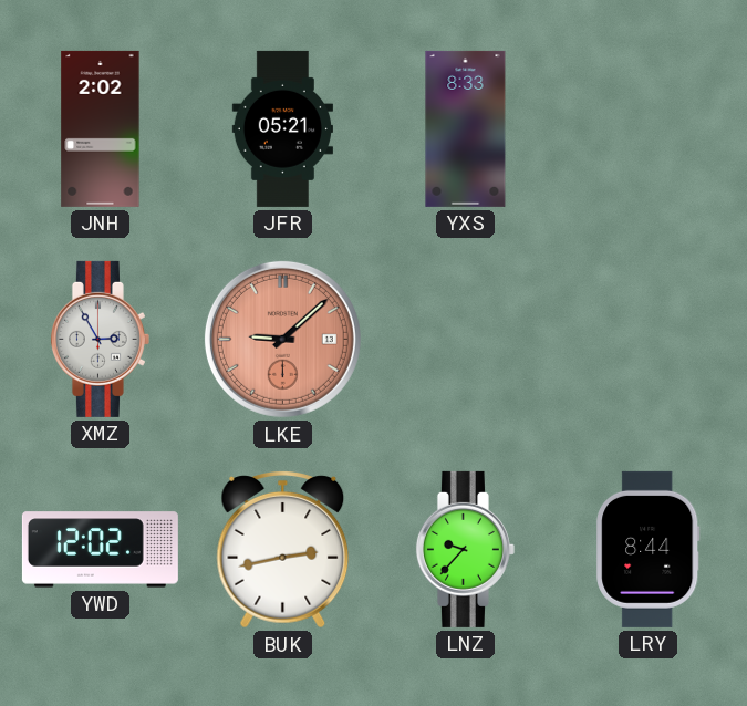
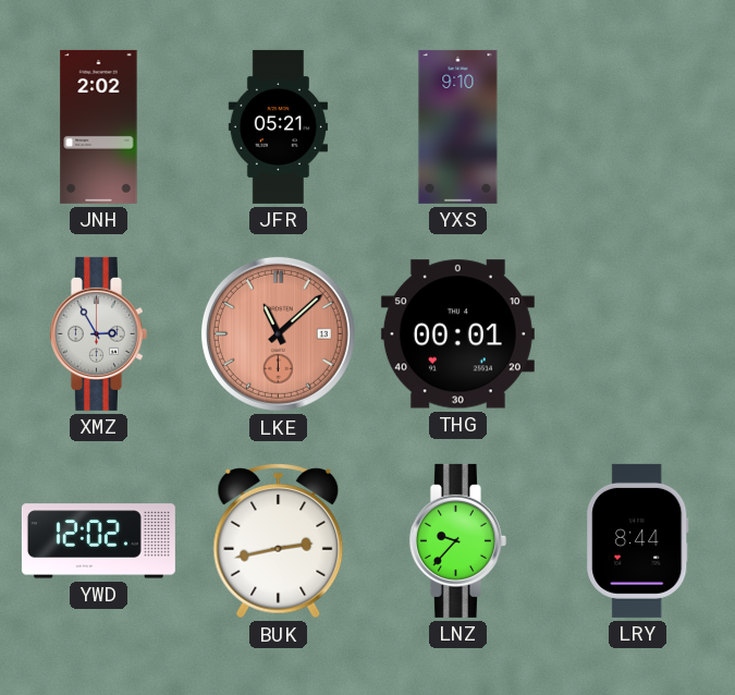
YXS: 8:33 -> 9:10 (458, 126)
LKE: 9:08 -> 11:08 (278, 333)
THG: none -> 00:01 (457, 334)
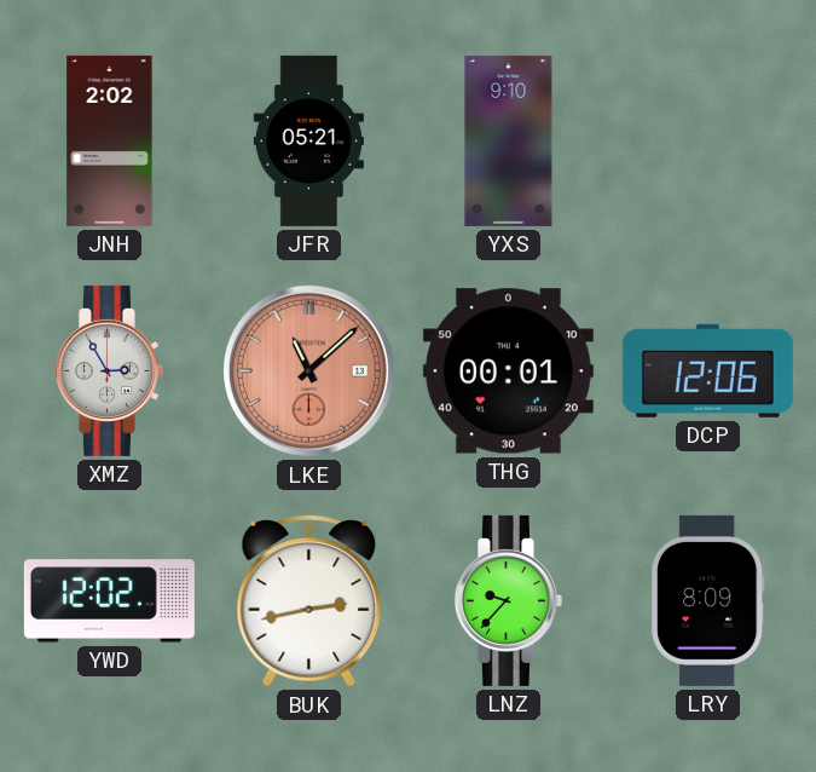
DCP: none -> 12:06 (707, 370)
LRY: 8:44 -> 8:09 (708, 600)
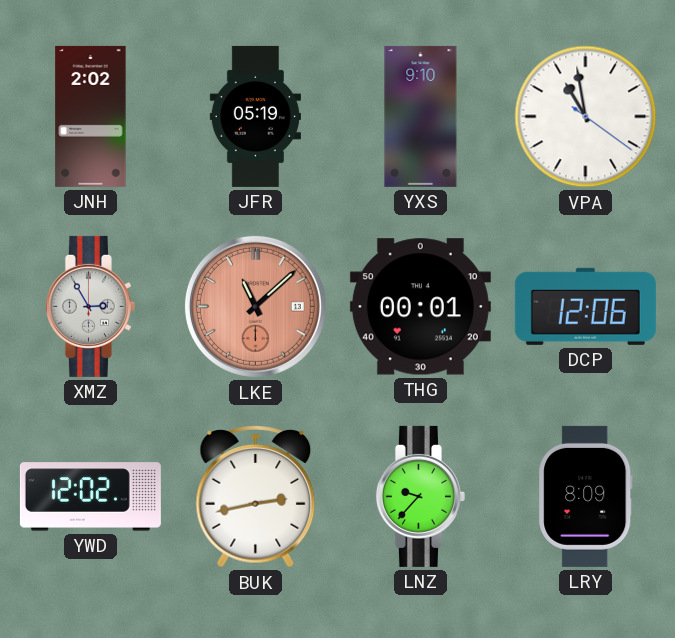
JFR: 05:21 -> 05:19 (255, 116)
VPA: none -> 10:58 (586, 117)
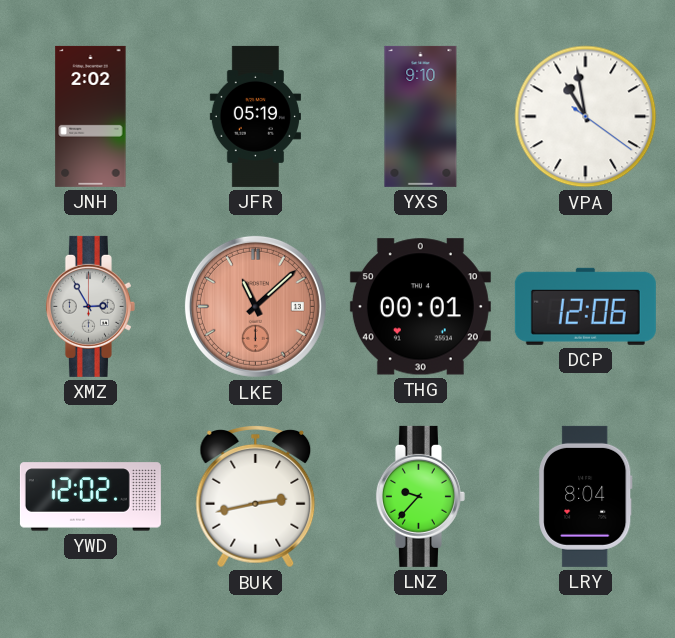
LRY: 8:09 -> 8:04 (586, 496)
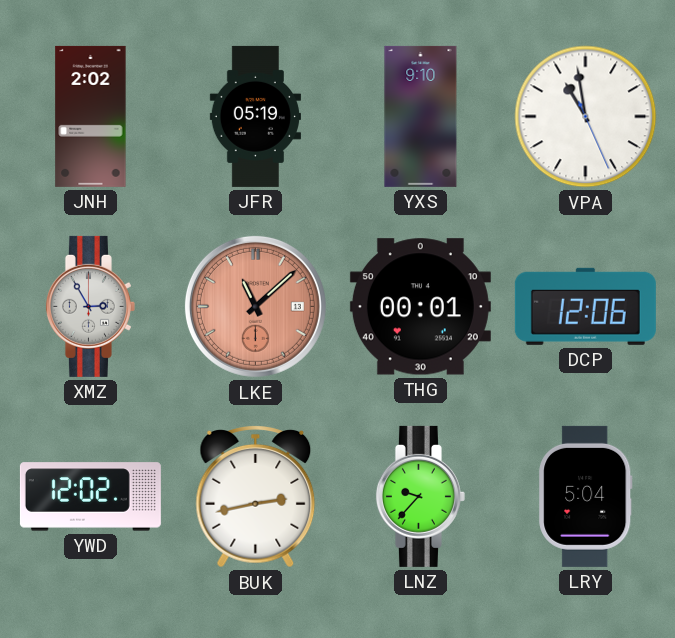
VPA: 10:58:21 -> 10:58:26 (586, 117)
LRY: 8:04 -> 5:04 (586, 496)
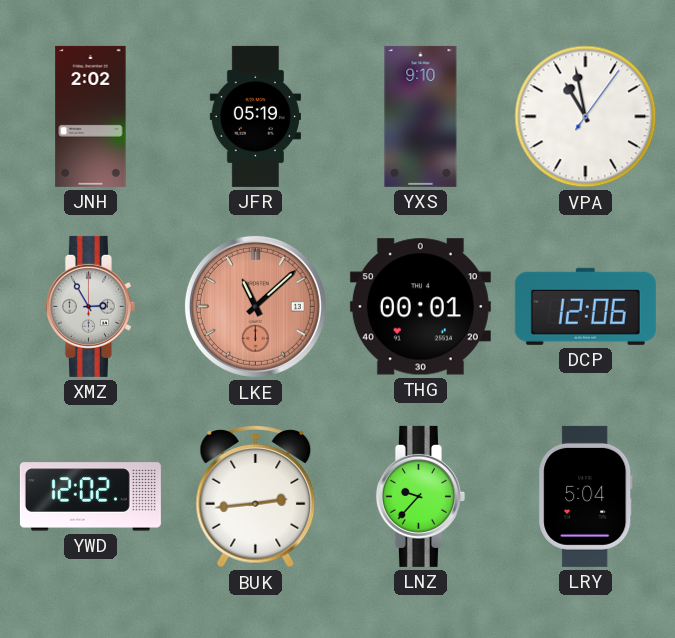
VPA: 10:58:26 -> 10:58:06 (586, 117)
BUK: 2:43 -> 2:44 (256, 497)
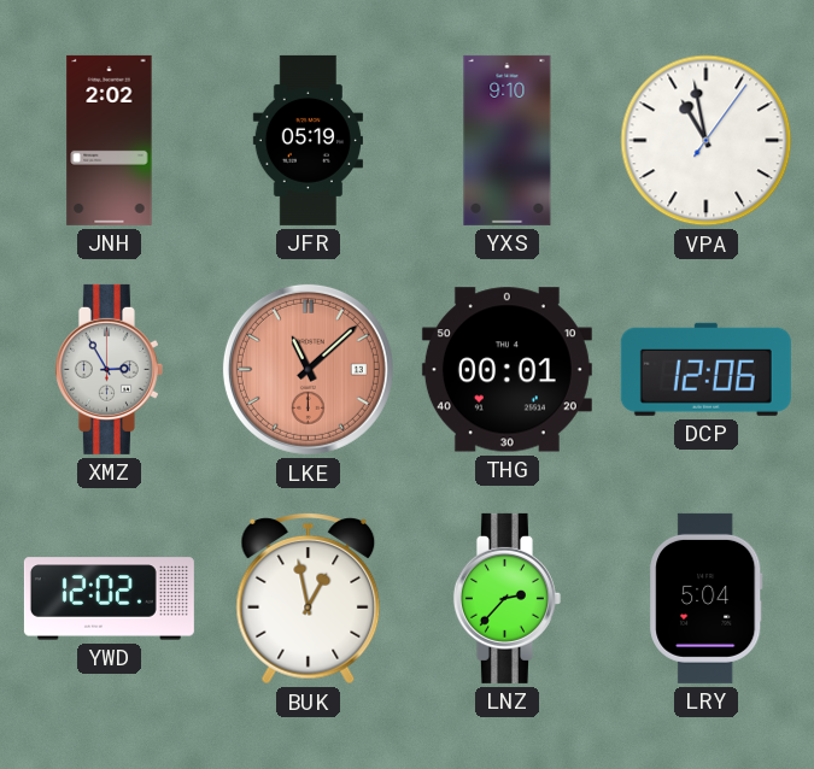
BUK: 2:44 -> 12:58 (309, 599)
LNZ: 9:37 -> 2:37 (506, 598)
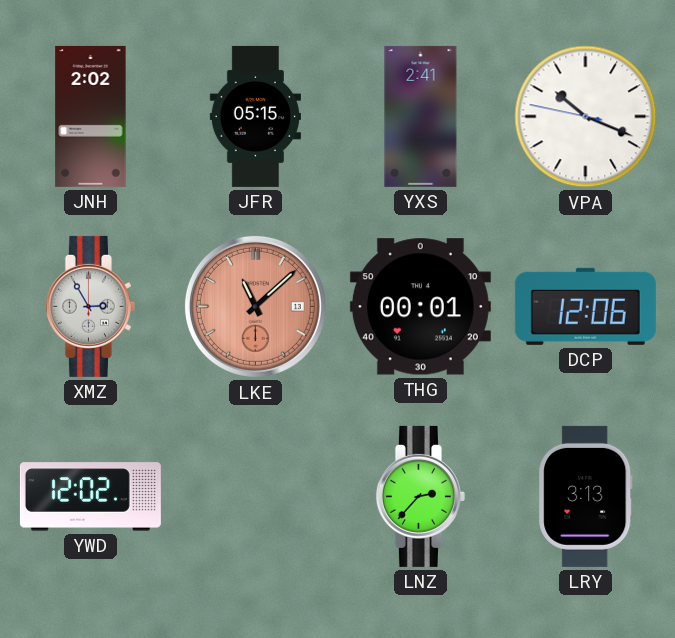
JFR: 05:19 -> 05:15 (255, 116)
YXS: 9:10 -> 2:41 (421, 116)
VPA: 10:58 -> 10:18 (586, 117)
BUK: 12:58 -> none (309, 599)
LRY: 5:04 -> 3:13 (586, 496)
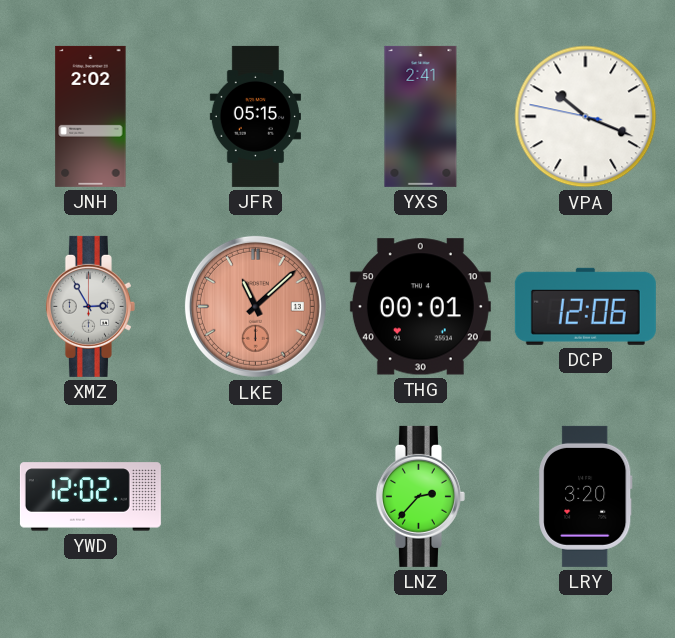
LRY: 3:13 -> 3:20 (586, 496)
